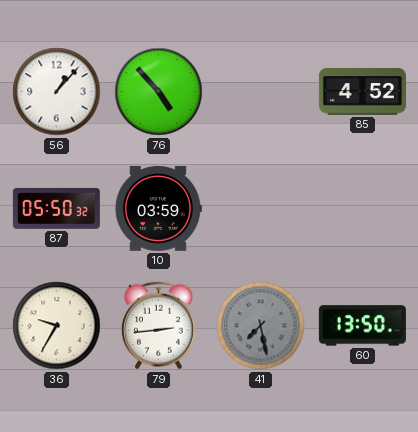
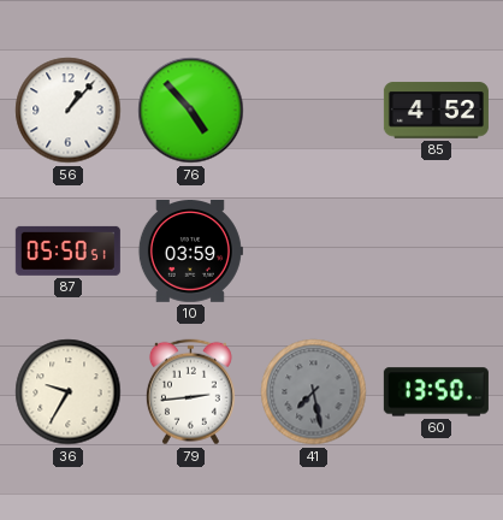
87: 05:50:32 -> 05:50:51 (67, 250)
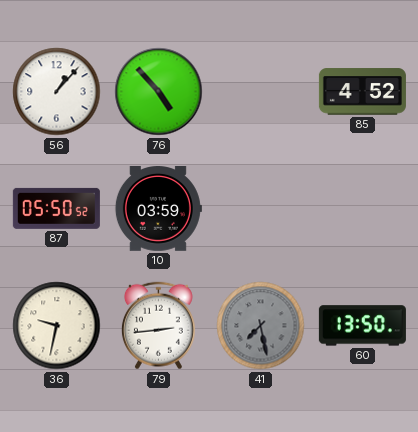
87: 05:50:51 -> 05:50:52 (56, 208)
36: 9:35 -> 9:32 (57, 326)
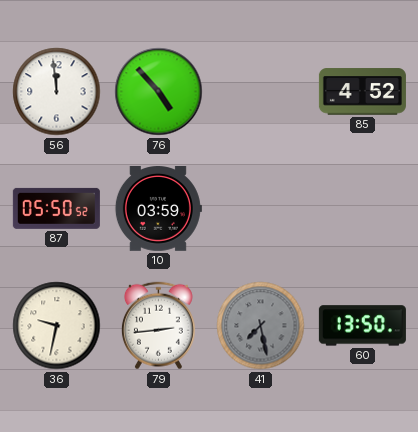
56: 1:07 -> 11:59 (57, 92)
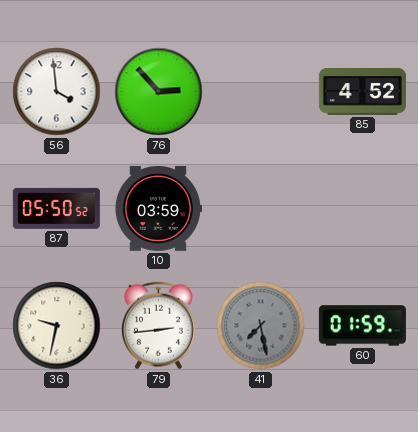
56: 11:59 -> 3:59 (57, 92)
76: 4:53 -> 2:53 (159, 92)
60: 13:50 -> 01:59 (362, 326)
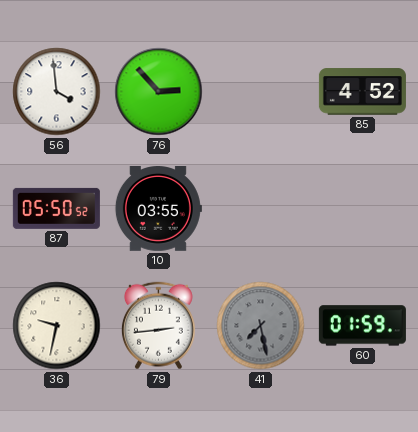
10: 03:59 -> 03:55 (158, 209)
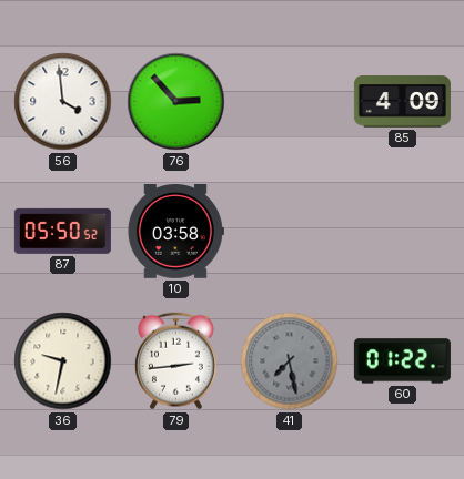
85: 4:52 -> 4:09 (402, 102)
10: 03:55 -> 03:58 (175, 232)
60: 01:59 -> 01:22 (402, 361)
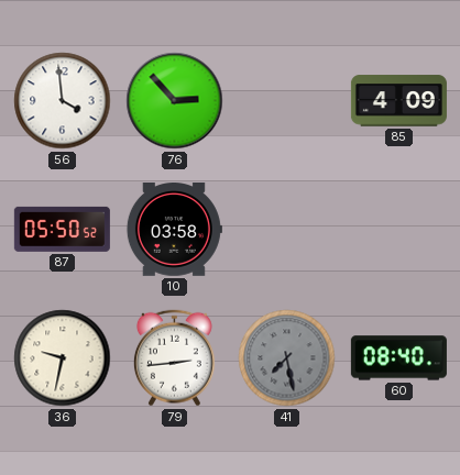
60: 01:22 -> 08:40 (398, 358)
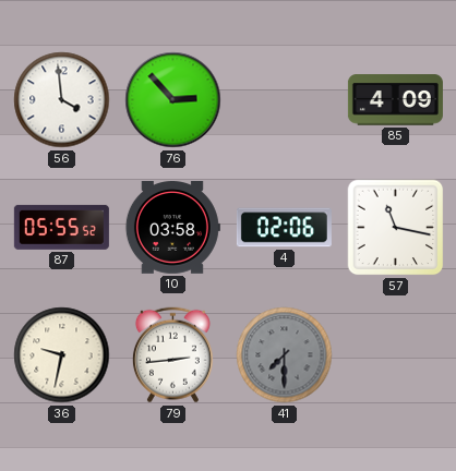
87: 05:50 -> 05:55 (61, 227)
4: none -> 02:06 (284, 228)
57: none -> 11:17 (396, 228)
41: 7:28 -> 7:30 (285, 355)
60: 08:40 -> none (398, 358)
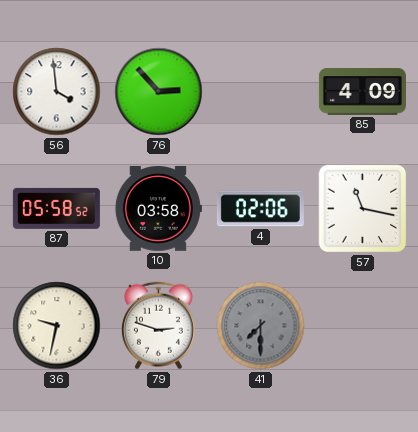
87: 05:55 -> 05:58 (56, 208)
79: 2:44 -> 2:48 (158, 326)
